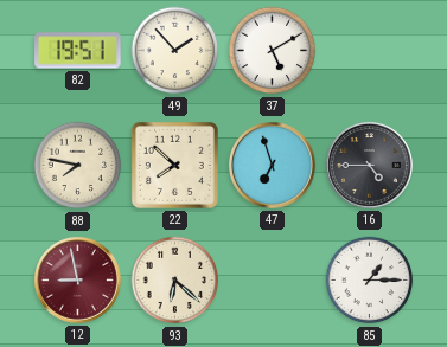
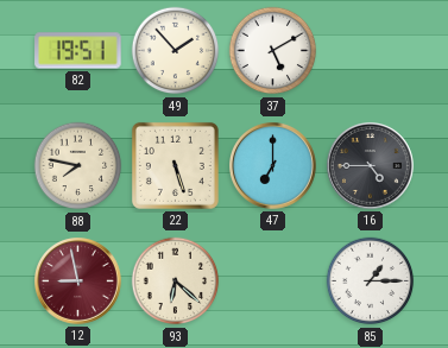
22: 7:52 -> 5:27 (175, 165)
47: 6:57 -> 7:00 (273, 166)
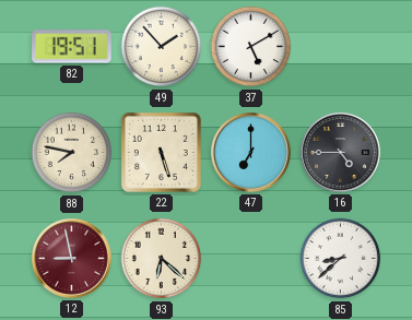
85: 1:15 -> 8:38 (341, 259)
